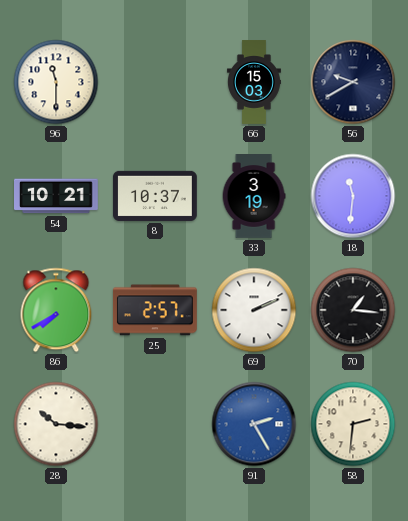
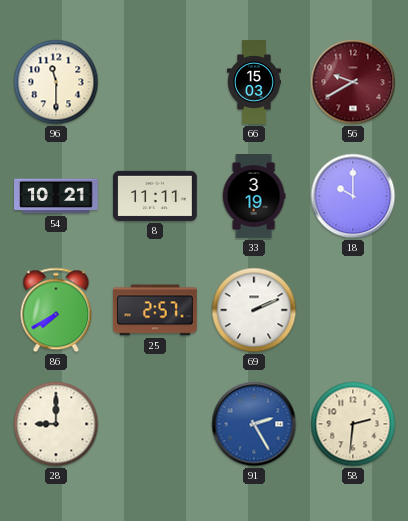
56 dial: navy -> burgundy (353, 82)
8: 10:37 -> 11:11 (155, 196)
18: 11:31 -> 10:00 (353, 196)
70: 1:16 -> none (353, 310)
28: 10:16 -> 9:00 (56, 424)
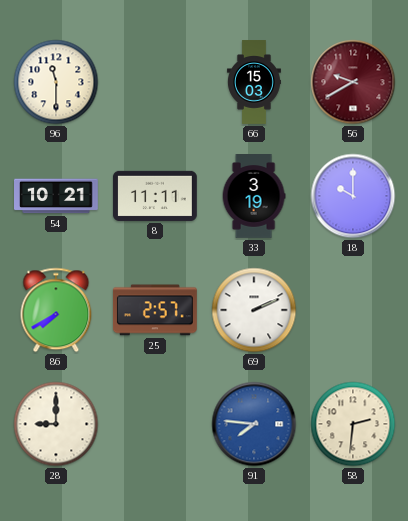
91: 2:25 -> 7:46 (254, 424)
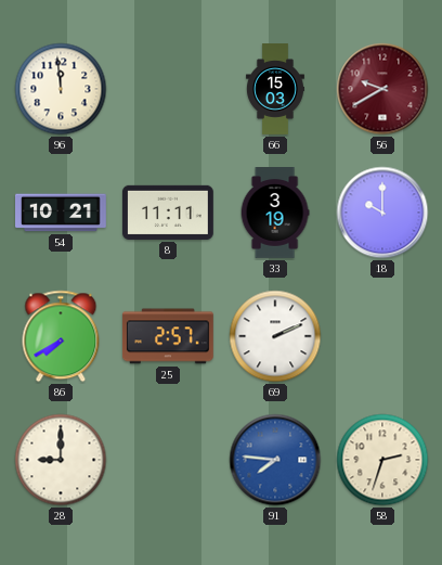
96: 11:30 -> 11:59 (61, 89)
58: 2:31 -> 2:33 (382, 460)
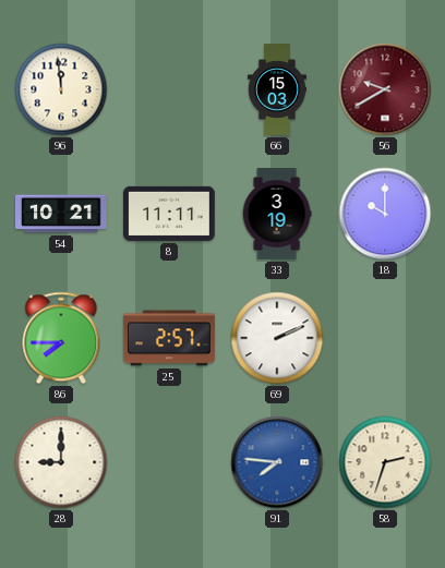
86: 7:40 -> 7:45 (61, 338)
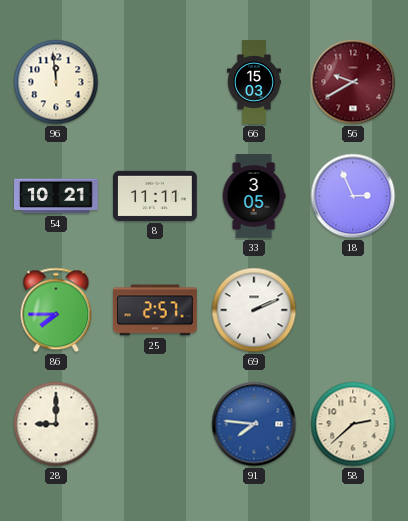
33: 3:19 -> 3:05 (254, 197)
18: 10:00 -> 2:56 (353, 196)
58: 2:33 -> 2:38 (353, 424)
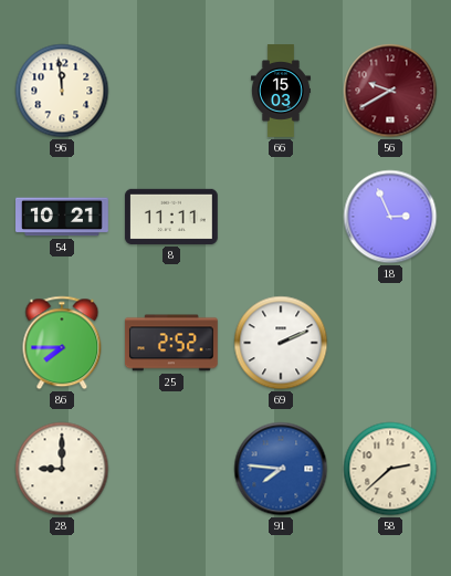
33: 3:05 -> none (254, 197)
25: 2:57 -> 2:52 (171, 343)
